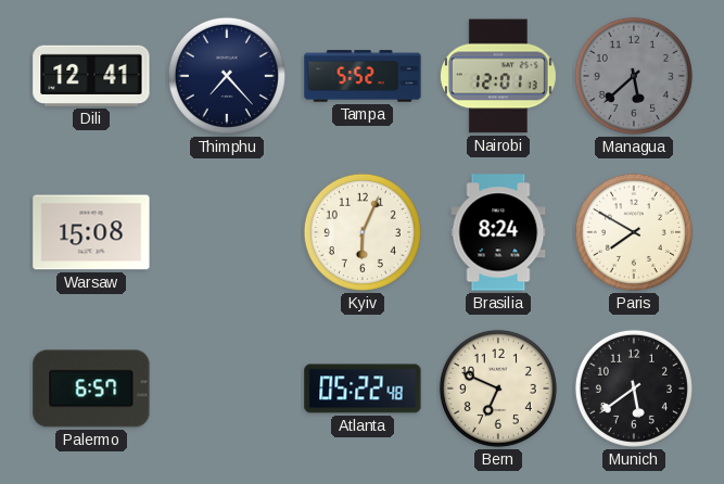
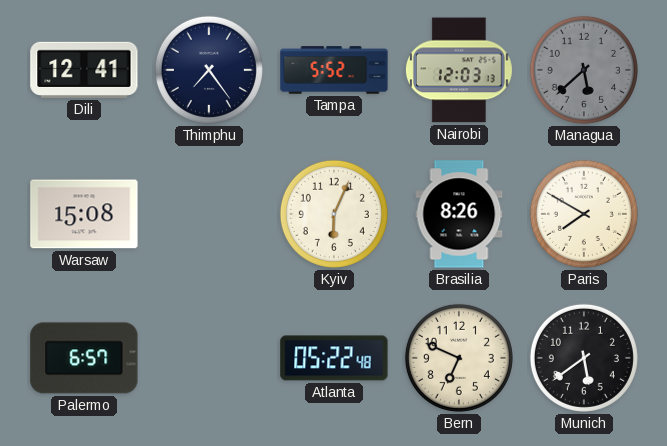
Thimphu: 7:23 -> 7:24 (209, 70)
Nairobi: 12:01 -> 12:03 (459, 70)
Brasilia: 8:24 -> 8:26 (459, 214)
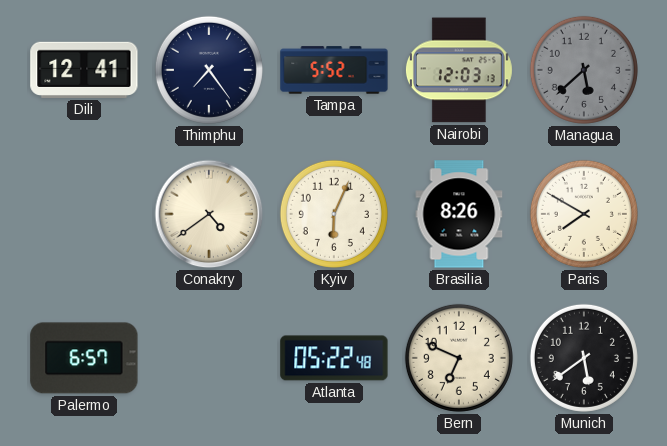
Warsaw: 15:08 -> none (84, 214)
Conakry: none -> 4:39 (209, 214)
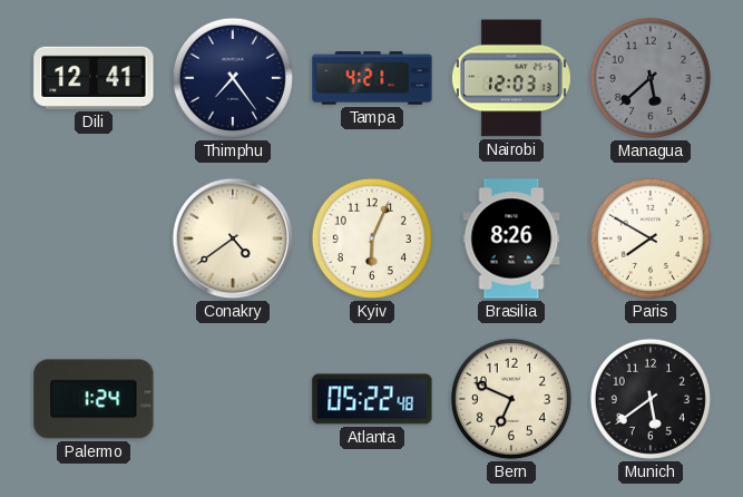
Tampa: 5:52 -> 4:21 (372, 78)
Palermo: 6:57 -> 1:24 (94, 399)
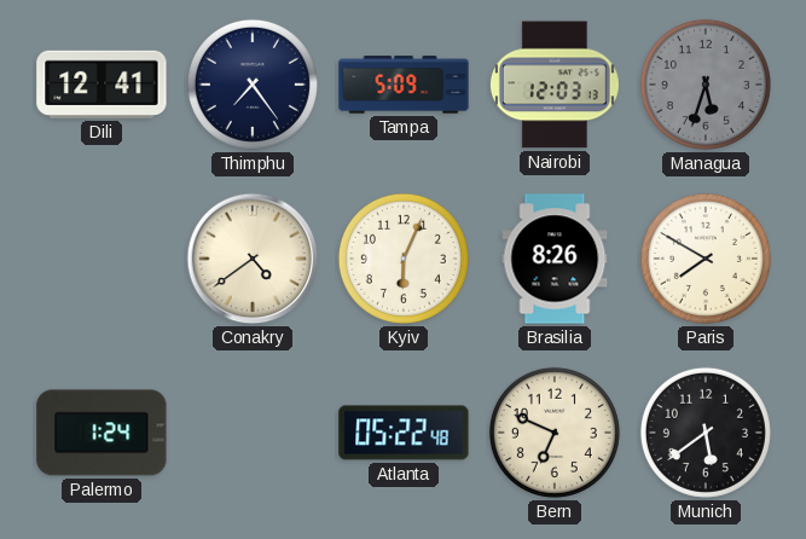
Tampa: 4:21 -> 5:09 (404, 85)
Managua: 5:38 -> 5:33 (706, 85)
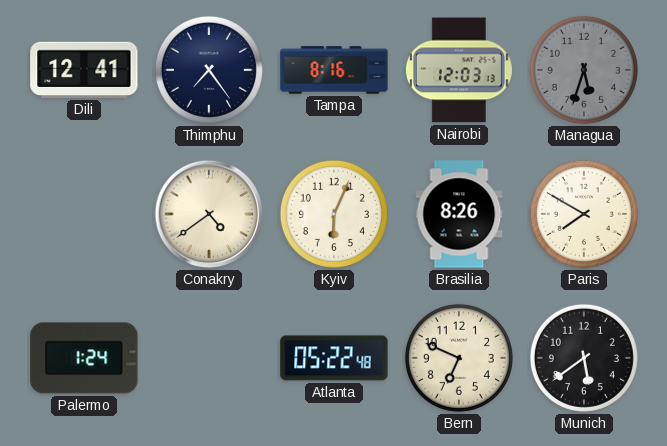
Tampa: 5:09 -> 8:16 (334, 70)
